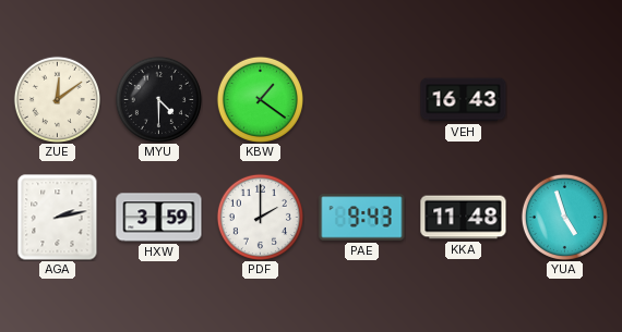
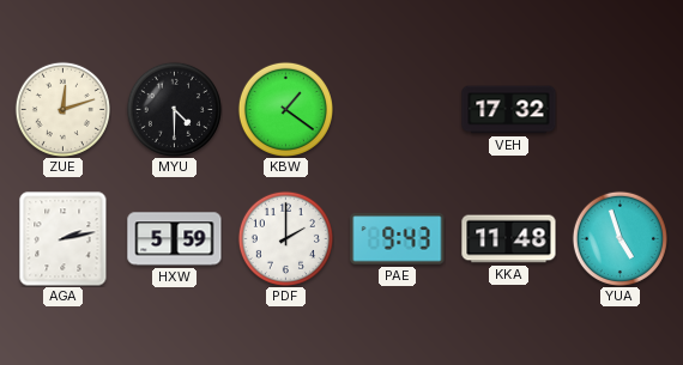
ZUE: 12:09 -> 12:12 (62, 109)
VEH: 16:43 -> 17:32 (509, 110)
HXW: 3:59 -> 5:59 (175, 239)
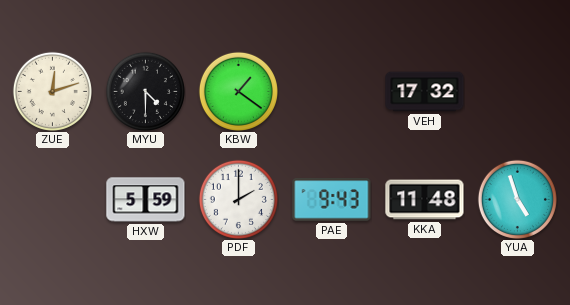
AGA: 2:13 -> none (64, 239)
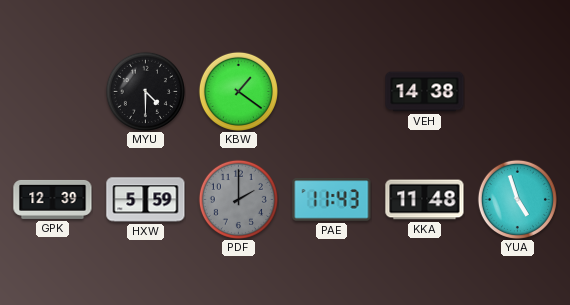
ZUE: 12:12 -> none (52, 91)
VEH: 17:32 -> 14:38 (425, 92)
GPK: none -> 12:39 (53, 199)
PDF dial: white -> grey (238, 199)
PAE: 9:43 -> 11:43 (332, 200)
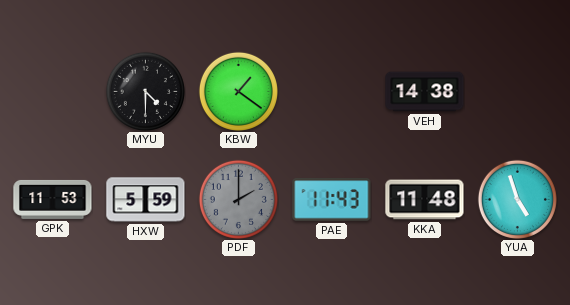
GPK: 12:39 -> 11:53 (53, 199)
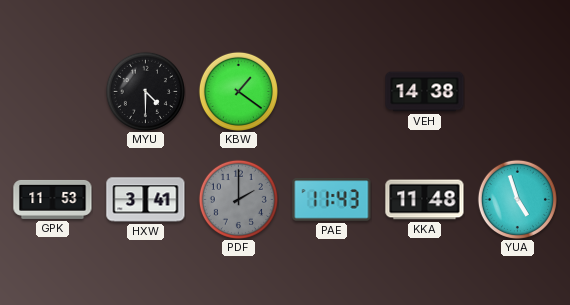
HXW: 5:59 -> 3:41 (146, 200)
